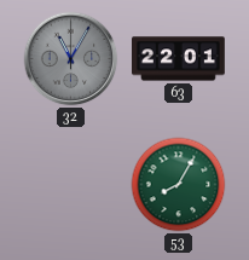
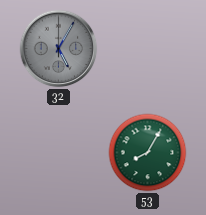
32: 11:05 -> 5:05 (59, 49)
63: 22:01 -> none (179, 59)
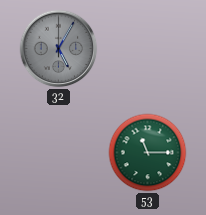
53: 8:05 -> 11:15 (148, 153)
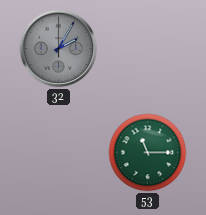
32: 5:05 -> 2:05 (59, 49)
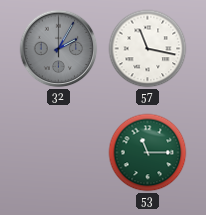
57: none -> 11:17 (148, 49)
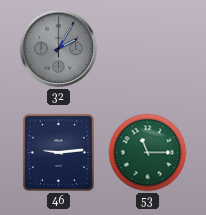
57: 11:17 -> none (148, 49)
46: none -> 9:14 (58, 152)
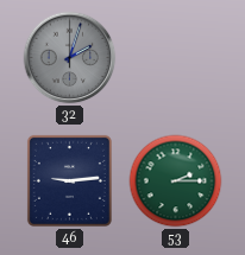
32: 2:05 -> 2:03 (70, 58)
53: 11:15 -> 2:15 (176, 181)
